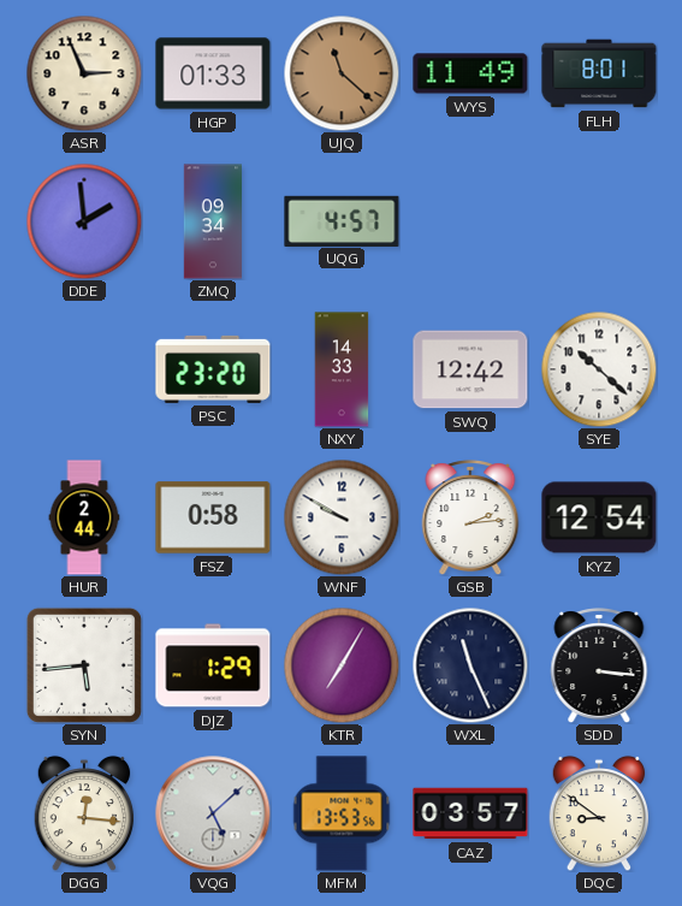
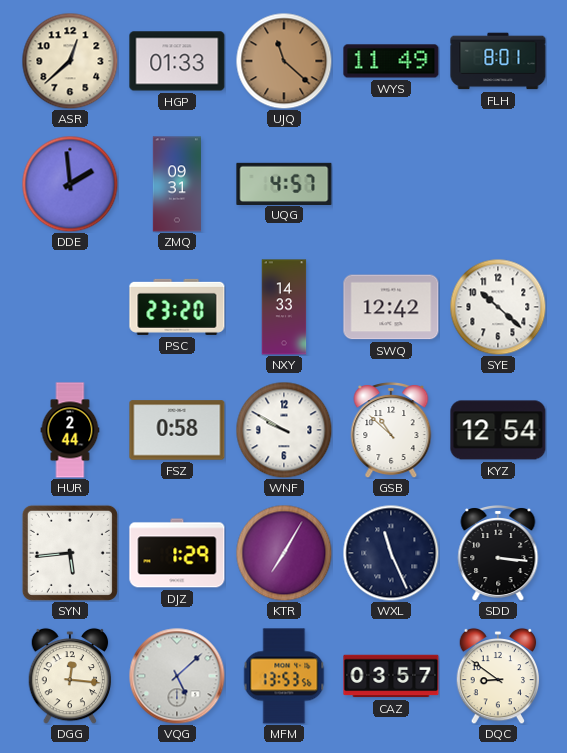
ASR: 2:56 -> 12:38 (70, 61)
ZMQ: 09:34 -> 09:31 (176, 184)
GSB: 2:14 -> 10:52 (391, 431)
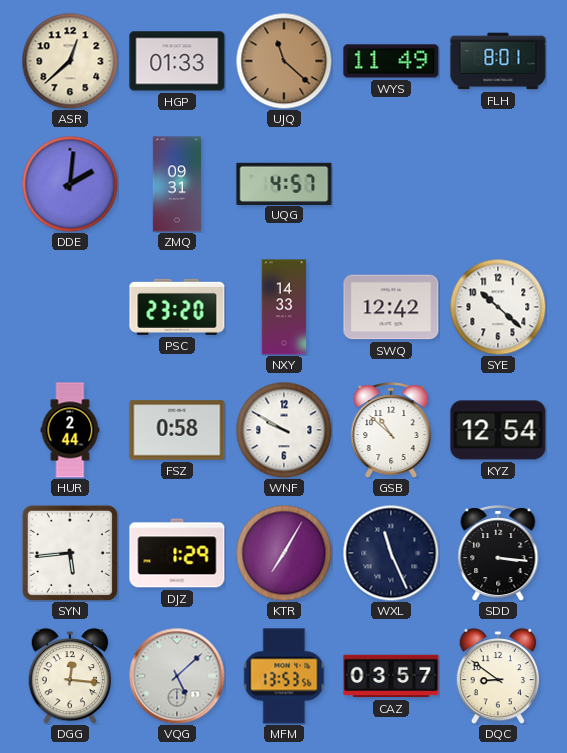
DDE: 1:59 -> 2:01 (70, 184)
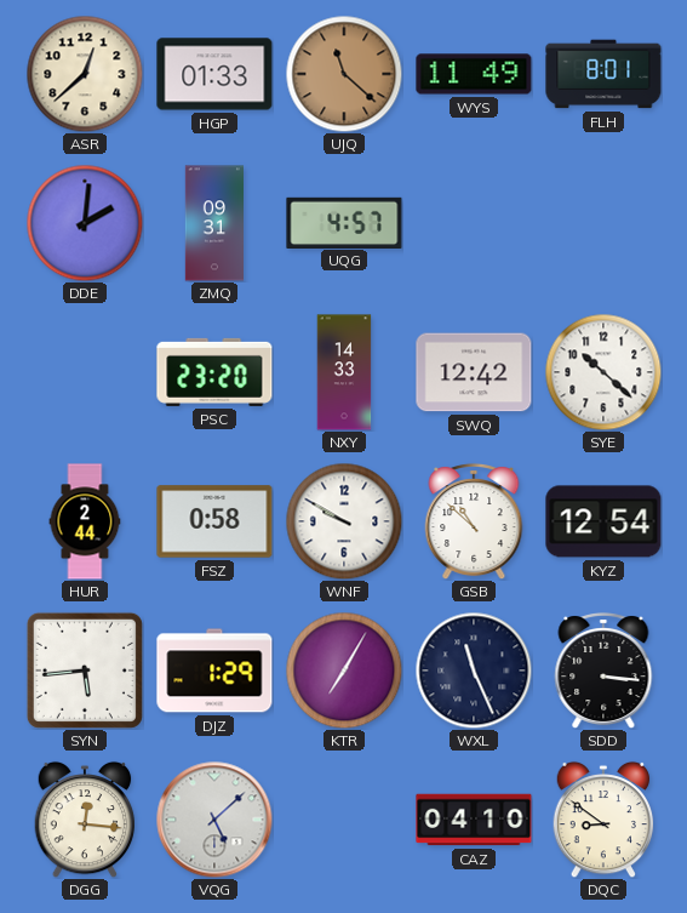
MFM: 13:53 -> none (284, 676)
CAZ: 03:57 -> 04:10 (474, 820)
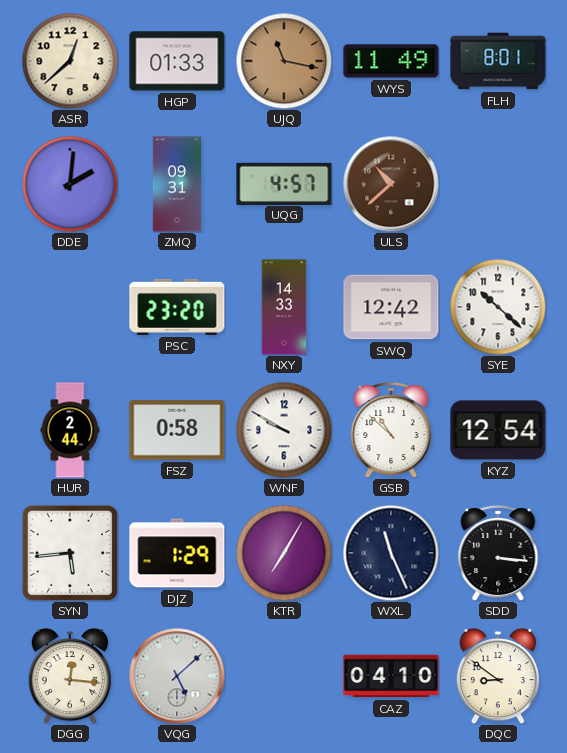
UJQ: 11:22 -> 11:17 (284, 61)
ULS: none -> 10:38 (391, 184)
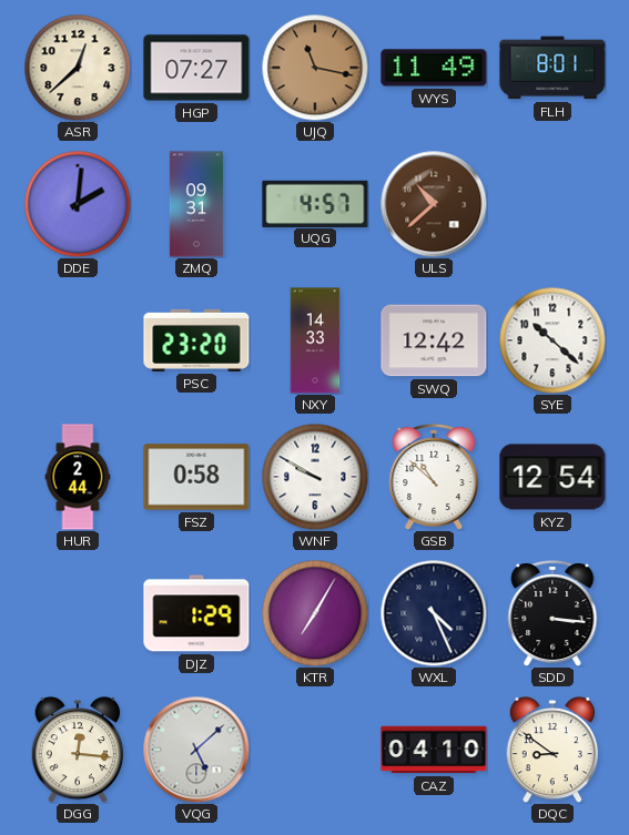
HGP: 01:33 -> 07:27 (196, 68)
SYN: 5:44 -> none (70, 553)
WXL: 11:26 -> 4:26 (434, 613)
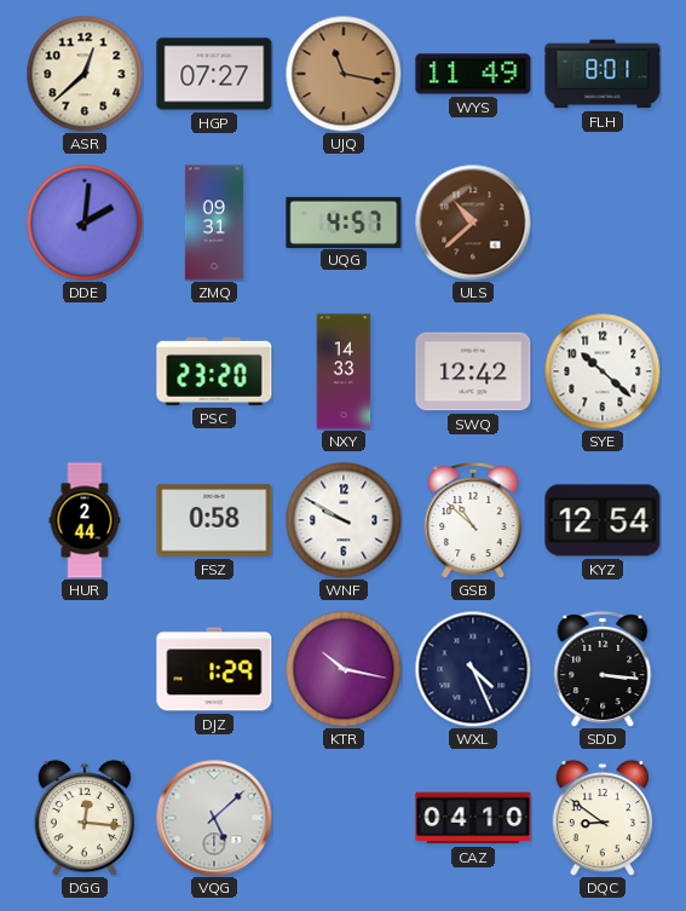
KTR: 7:05 -> 10:17 (344, 669)
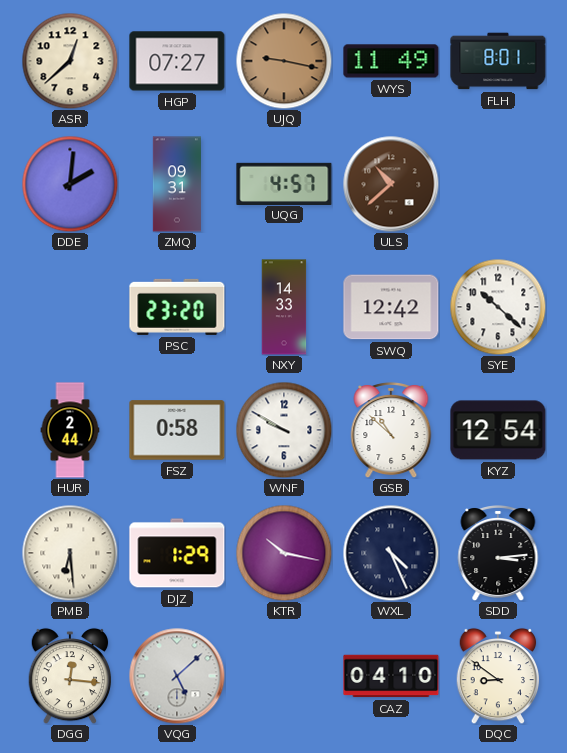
UJQ: 11:17 -> 9:17 (284, 61)
PMB: none -> 6:29 (70, 553)
SDD: 3:16 -> 3:14 (498, 554)
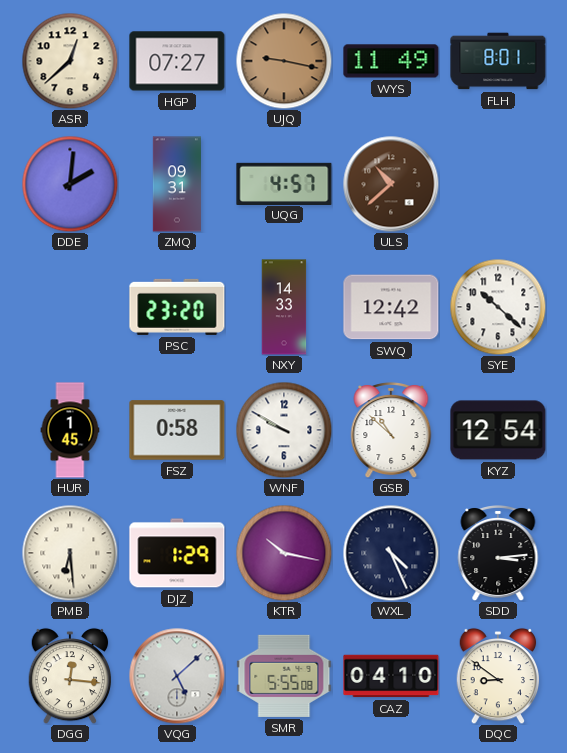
HUR: 2:44 -> 1:45 (70, 430)
SMR: none -> 5:55 (284, 676)
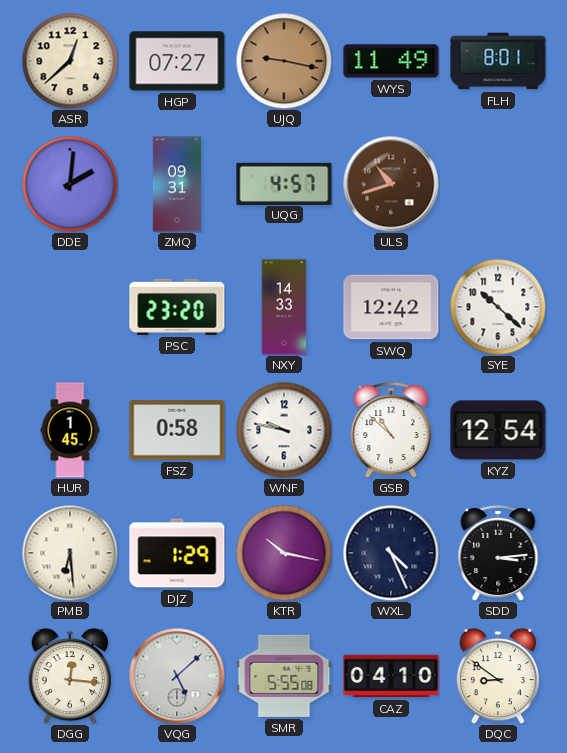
ULS: 10:38 -> 10:42 (391, 184)
WNF: 9:50 -> 9:47 (284, 430)
